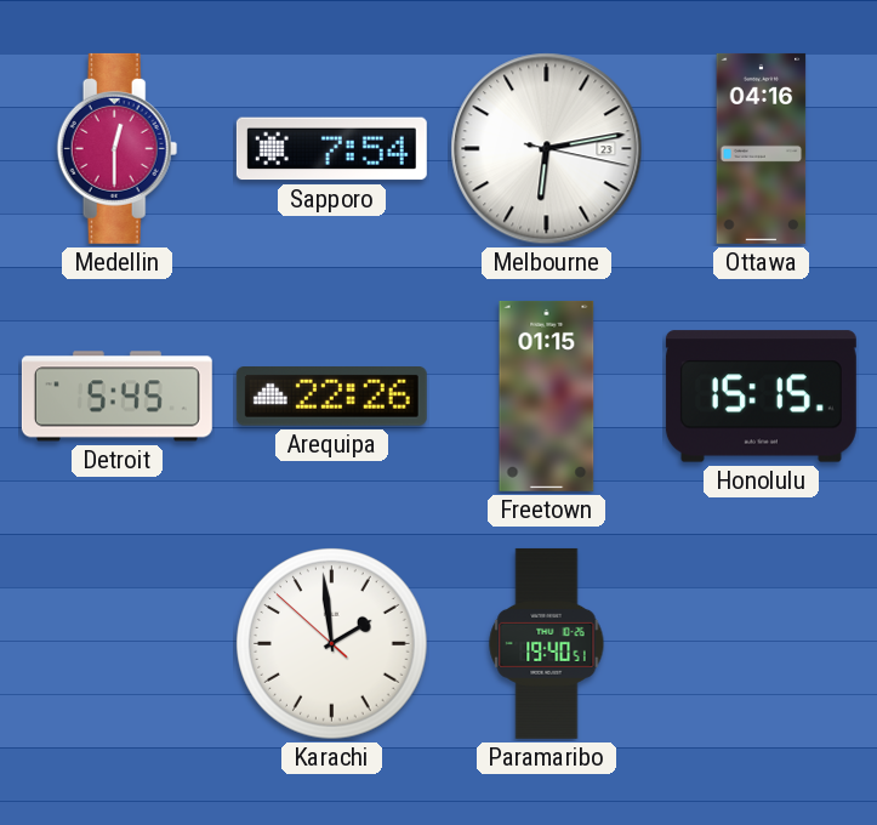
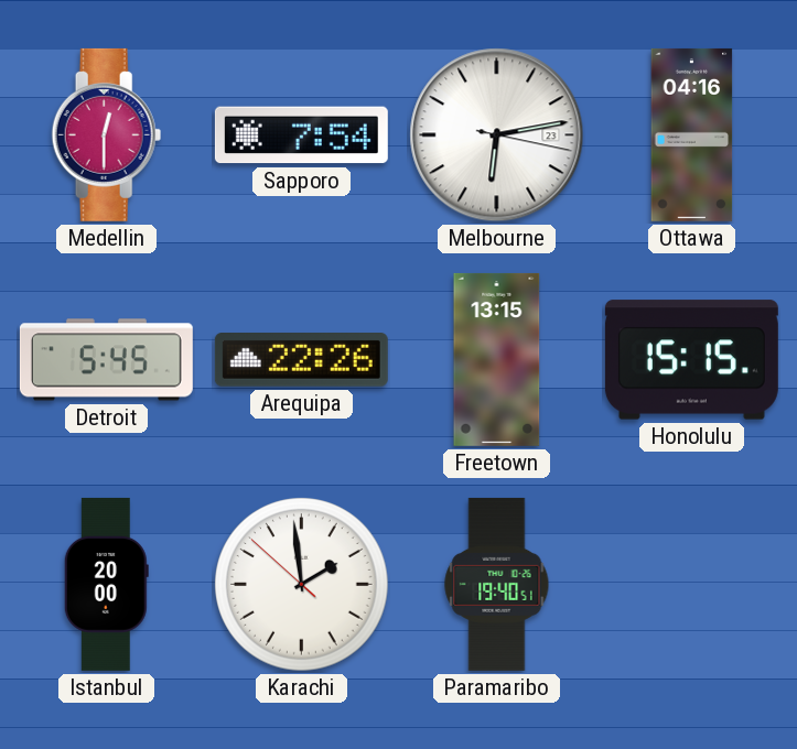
Freetown: 01:15 -> 13:15 (497, 359)
Istanbul: none -> 20:00 (106, 584)
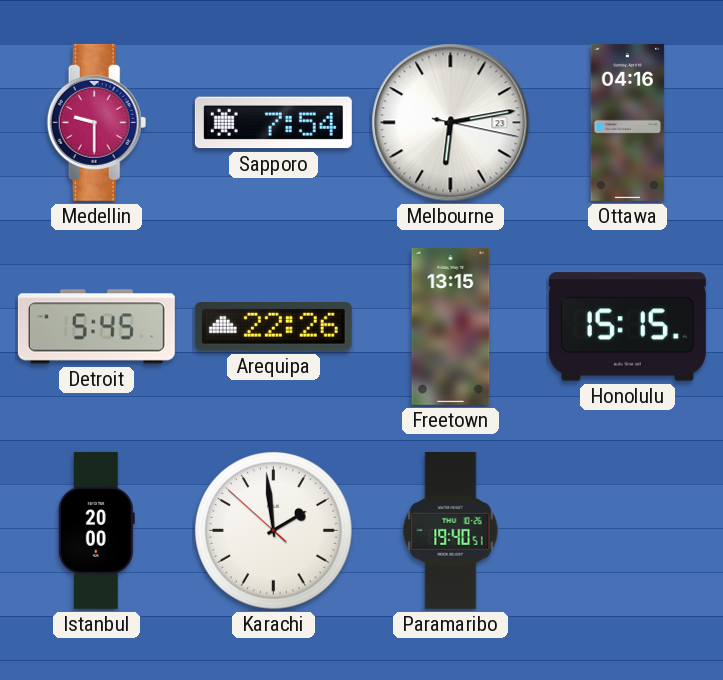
Medellin: 12:30 -> 9:30 (97, 122)
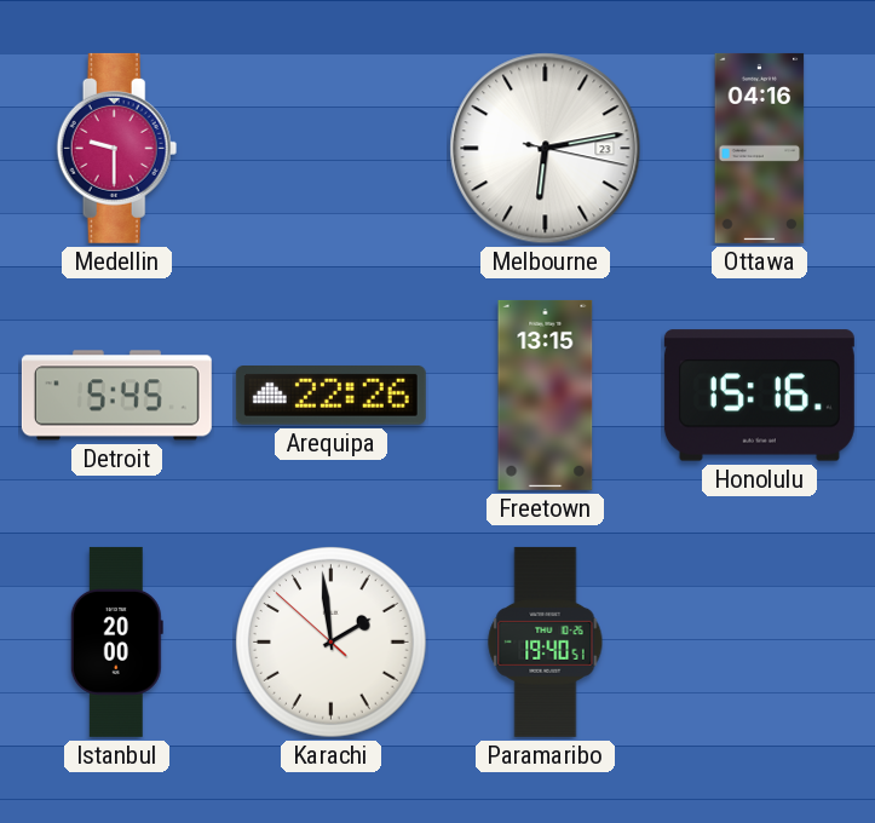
Sapporo: 7:54 -> none (273, 123)
Honolulu: 15:15 -> 15:16 (759, 396)
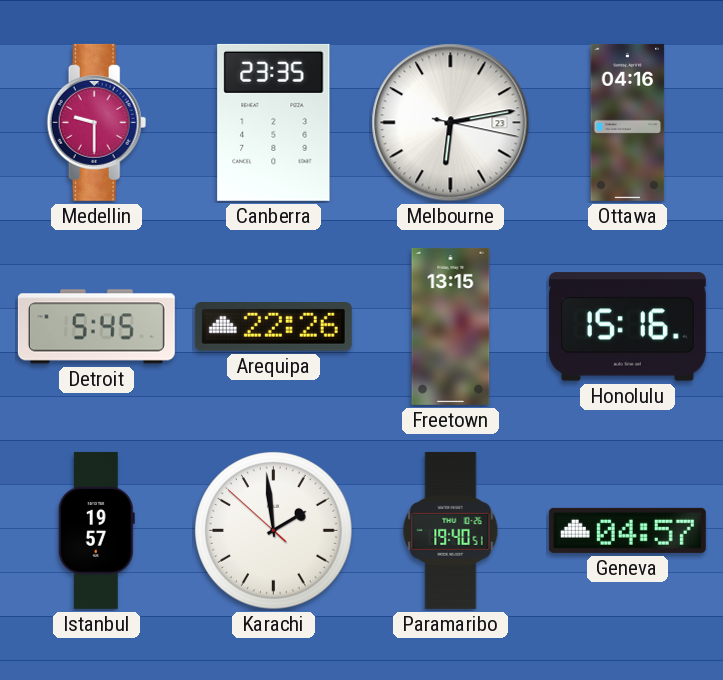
Canberra: none -> 23:35 (274, 122)
Istanbul: 20:00 -> 19:57 (96, 530)
Geneva: none -> 04:57 (627, 530)
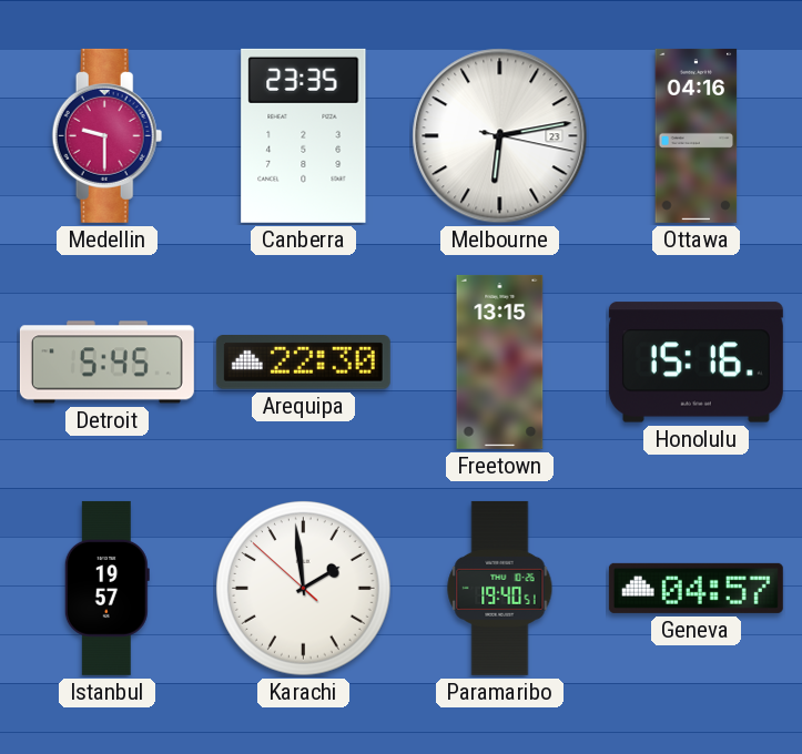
Arequipa: 22:26 -> 22:30 (303, 363)
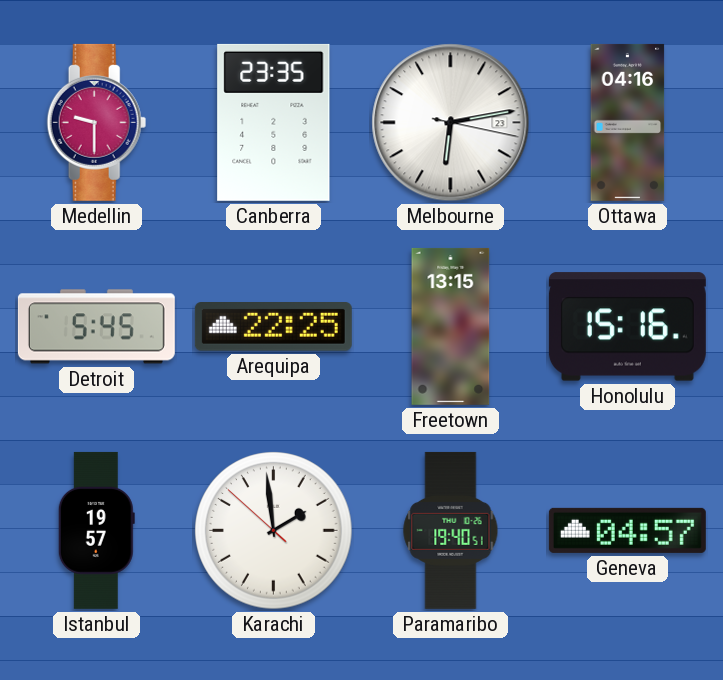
Arequipa: 22:30 -> 22:25 (273, 327)
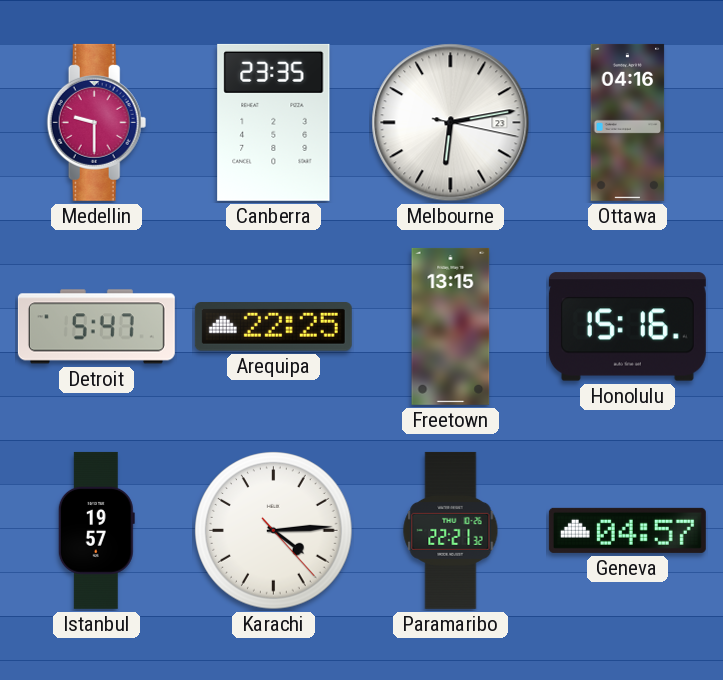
Detroit: 5:45 -> 5:47 (96, 327)
Karachi: 1:58 -> 4:14 (274, 531)
Paramaribo: 19:40 -> 22:21 (451, 530)
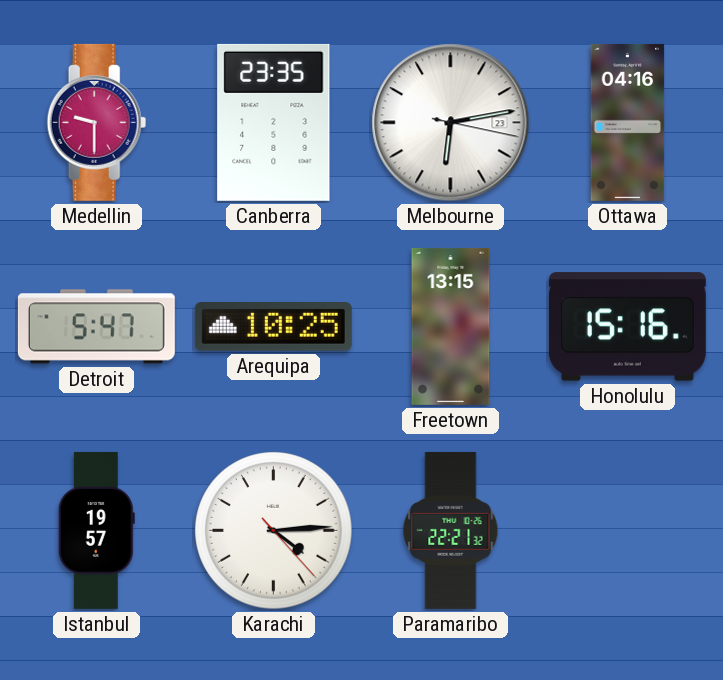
Arequipa: 22:25 -> 10:25 (273, 327)
Geneva: 04:57 -> none (627, 530)
